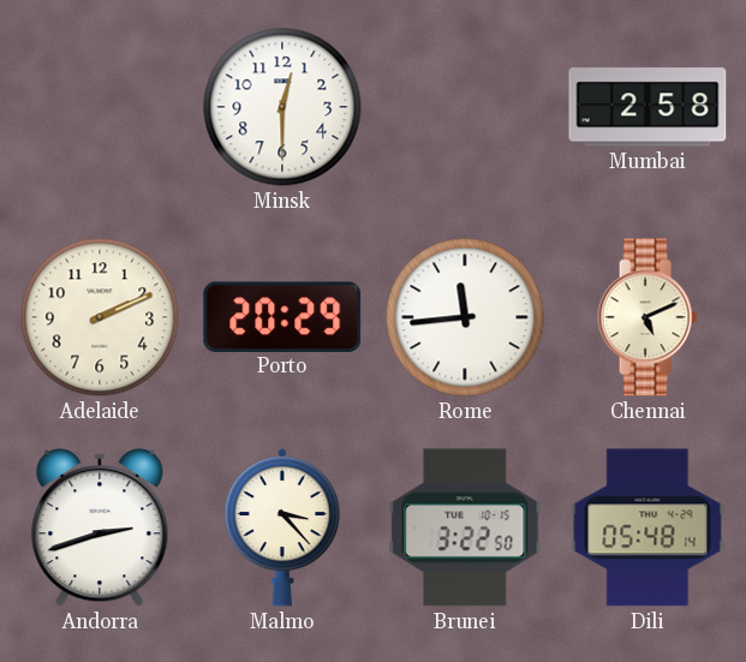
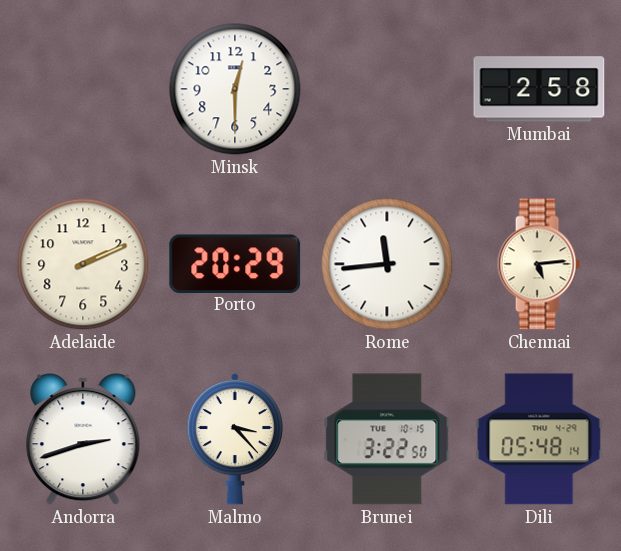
Chennai: 5:11 -> 5:14 (539, 264)
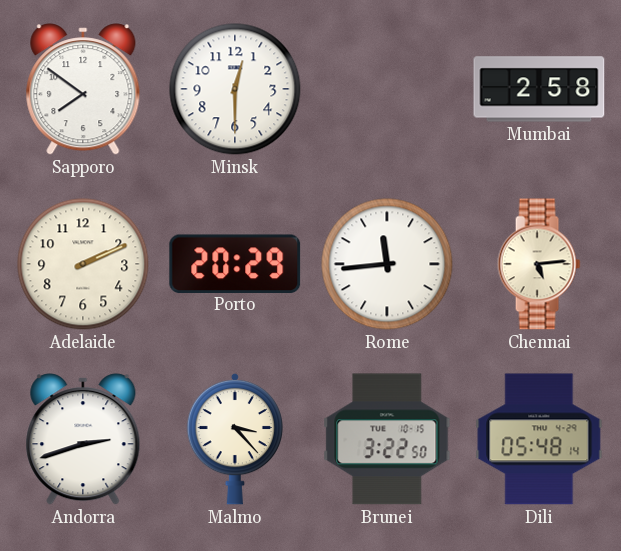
Sapporo: none -> 7:51 (83, 89)
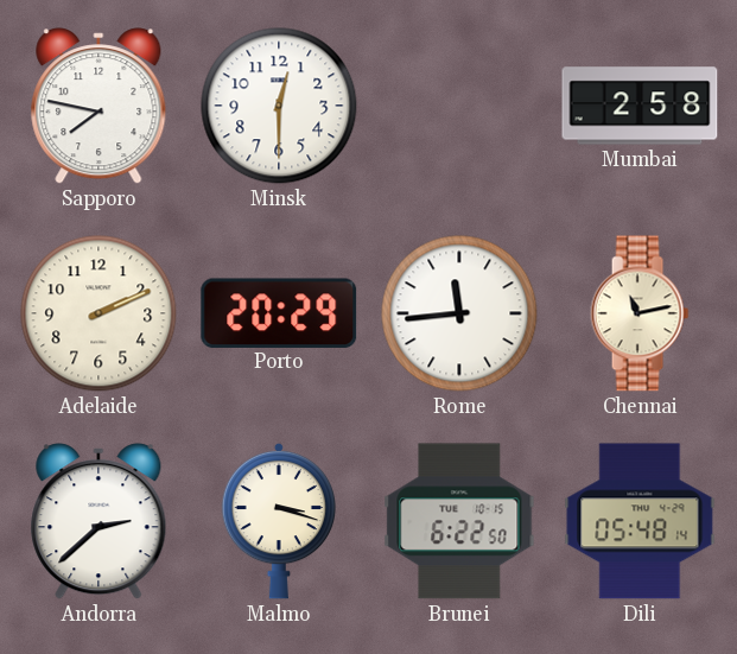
Sapporo: 7:51 -> 7:47 (99, 106)
Chennai: 5:14 -> 11:13 (640, 313)
Andorra: 2:42 -> 2:38 (99, 521)
Malmo: 3:23 -> 3:18 (278, 521)
Brunei: 3:22 -> 6:22 (459, 521)
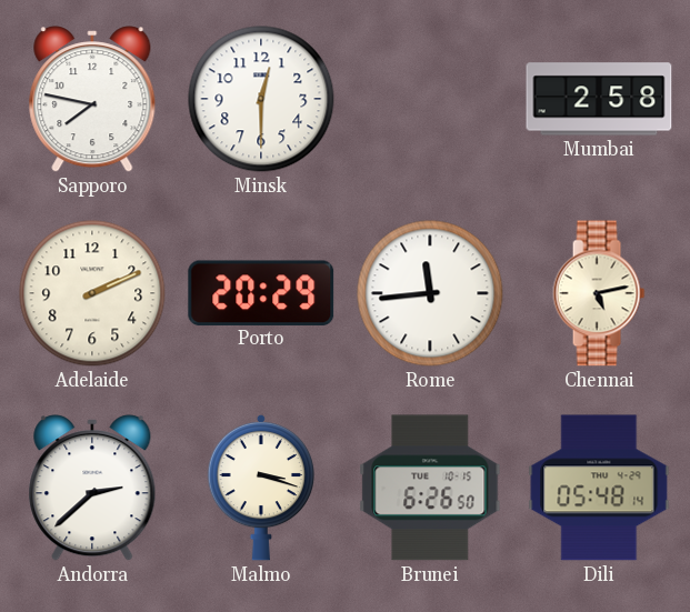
Chennai: 11:13 -> 5:13 (599, 293)
Brunei: 6:22 -> 6:26 (430, 488)
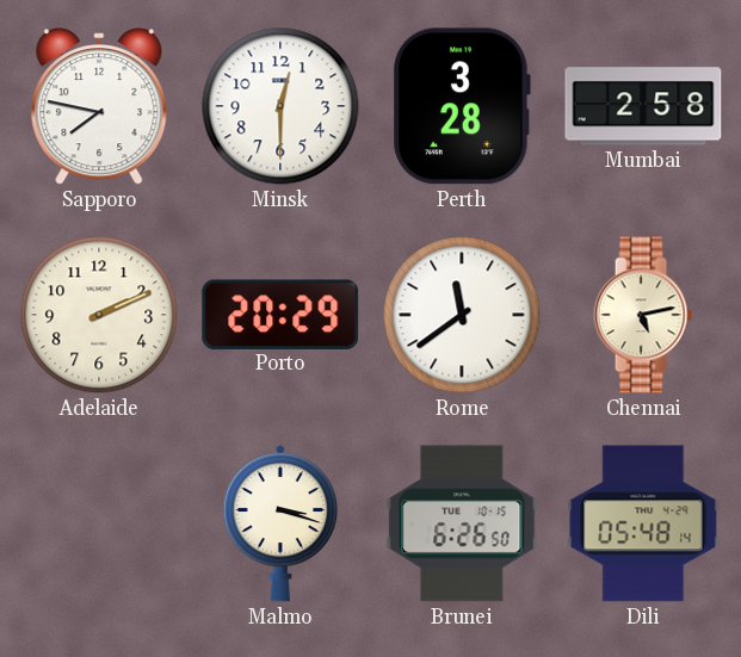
Perth: none -> 3:28 (462, 106)
Rome: 11:44 -> 11:39 (462, 315)
Andorra: 2:38 -> none (92, 488)
